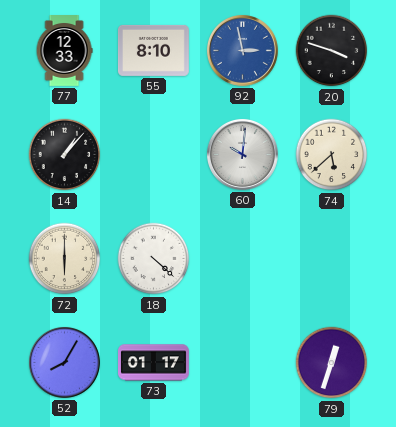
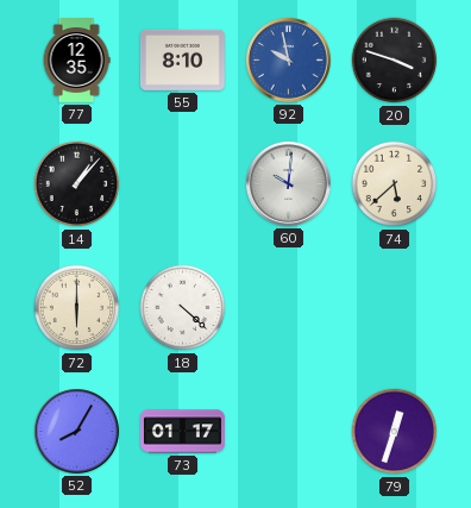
77: 12:33 -> 12:35 (76, 61)
92: 2:58 -> 9:58 (288, 59)
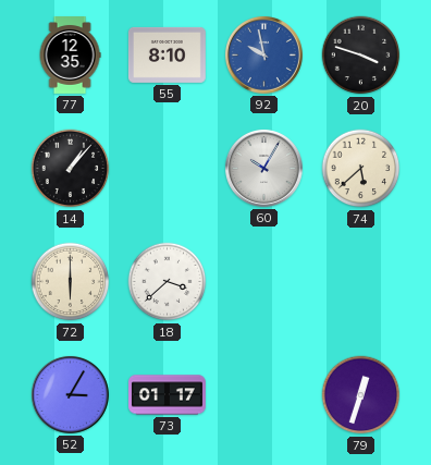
60: 10:01 -> 10:05 (263, 168)
18: 4:22 -> 3:38 (168, 282)
52: 8:05 -> 3:05 (70, 394)
